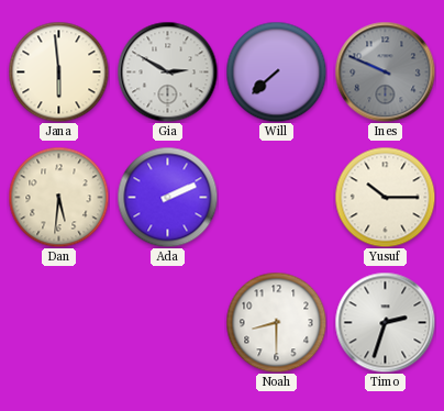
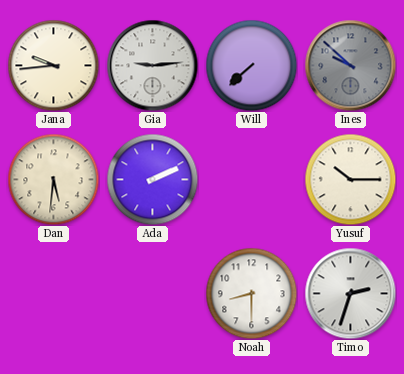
Jana: 5:59 -> 9:44 (53, 65)
Gia: 2:50 -> 9:14 (152, 65)
Ines: 9:49 -> 9:52 (350, 65)
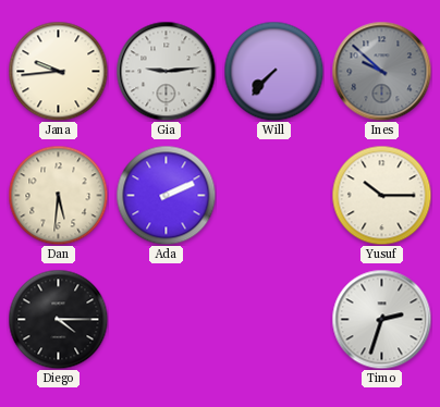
Will: 7:38 -> 7:37 (273, 71)
Diego: none -> 4:15 (58, 319)
Noah: 8:30 -> none (251, 293)
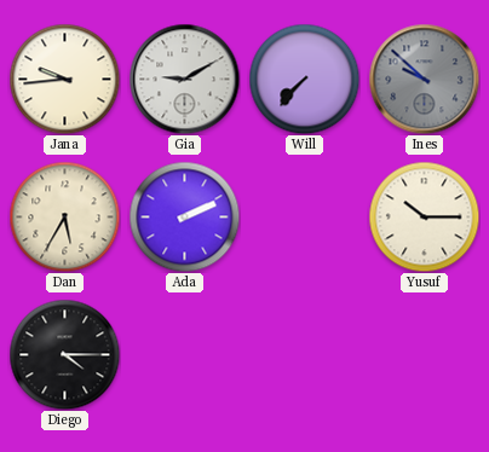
Gia: 9:14 -> 9:10 (184, 79)
Dan: 5:31 -> 5:35 (64, 216)
Timo: 2:33 -> none (381, 319)
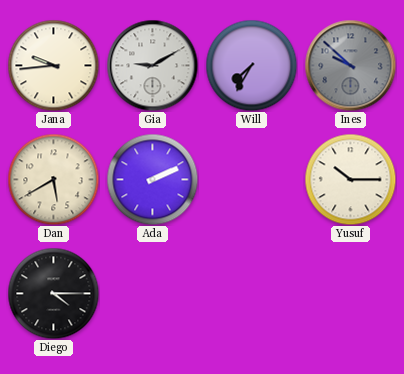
Will: 7:37 -> 7:35 (251, 65)
Dan: 5:35 -> 5:40 (53, 179)
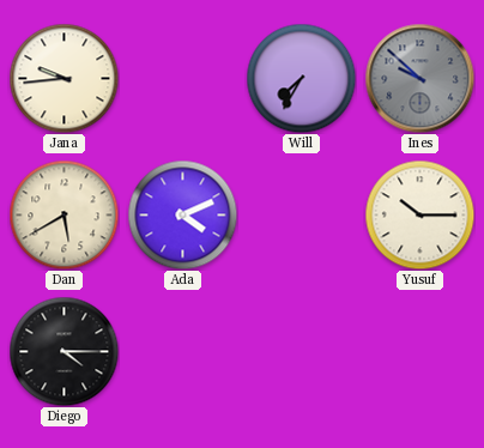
Gia: 9:10 -> none (152, 65)
Ada: 2:11 -> 4:11 (182, 214)
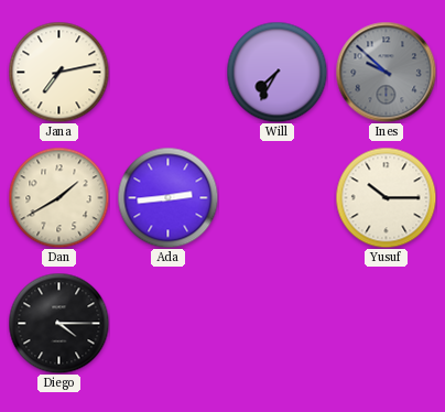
Jana: 9:44 -> 7:13 (58, 72)
Dan: 5:40 -> 1:40 (58, 197)
Ada: 4:11 -> 2:44 (167, 197)
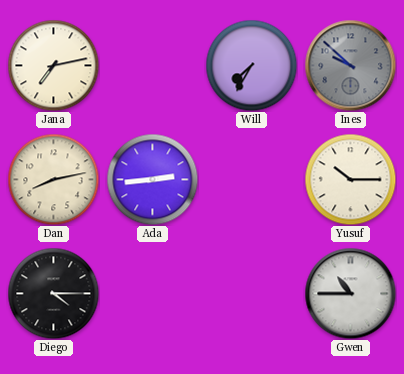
Dan: 1:40 -> 8:13 (53, 179)
Gwen: none -> 10:45 (350, 293)
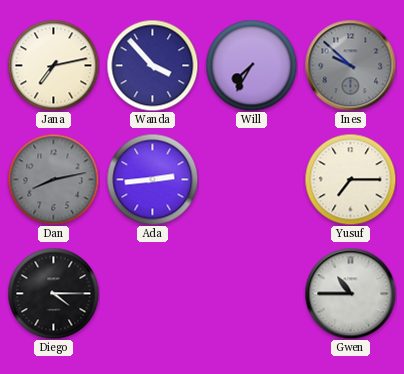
Wanda: none -> 3:53 (152, 65)
Dan dial: cream -> grey (53, 179)
Yusuf: 10:15 -> 7:15 (350, 179)
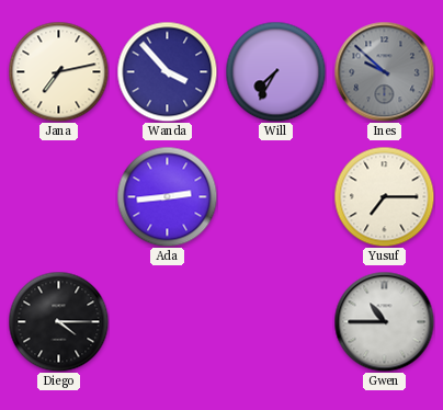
Dan: 8:13 -> none (53, 179)
